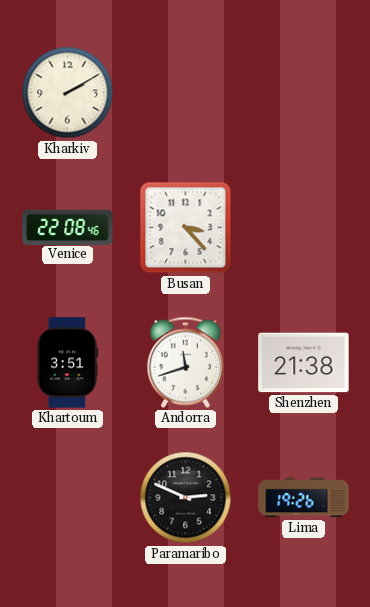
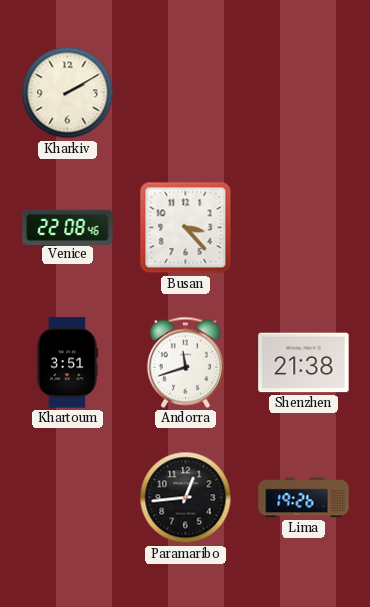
Paramaribo: 2:49 -> 12:44 (186, 498)
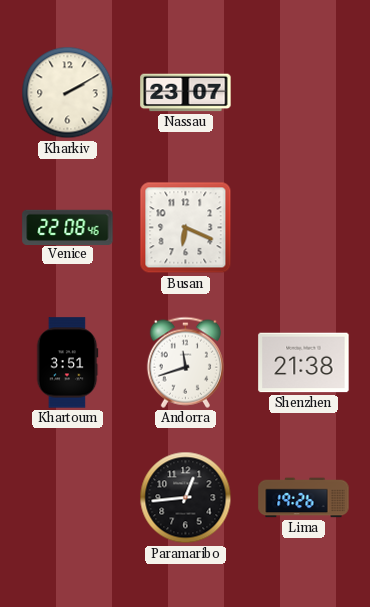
Nassau: none -> 23:07 (186, 93)
Busan: 3:23 -> 6:19 (186, 228)
